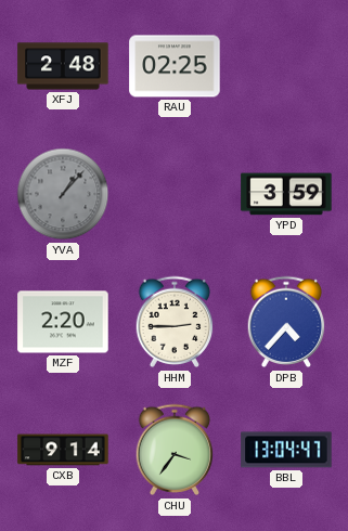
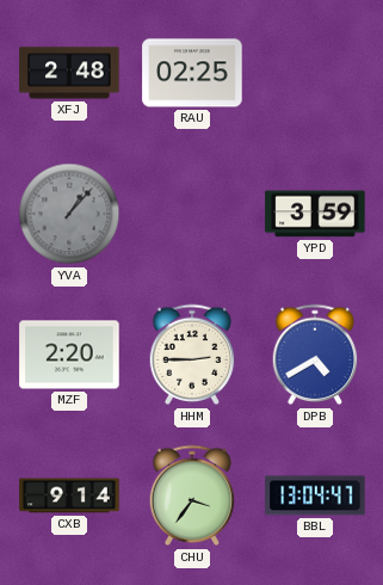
DPB: 4:37 -> 4:40 (315, 355)
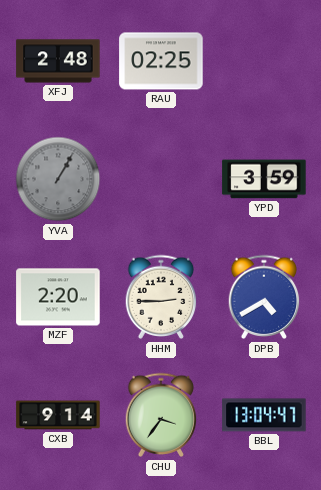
YVA: 1:07 -> 1:05 (58, 179)
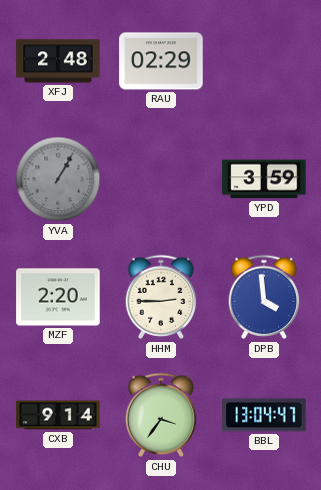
RAU: 02:25 -> 02:29 (161, 61)
DPB: 4:40 -> 3:59 (264, 297)
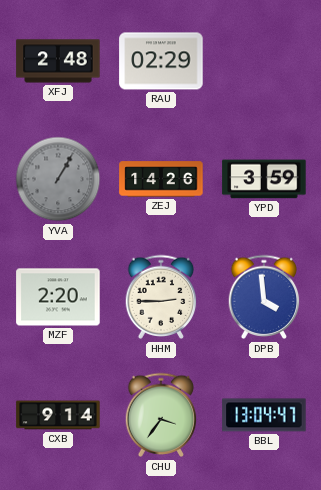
ZEJ: none -> 14:26 (161, 179)
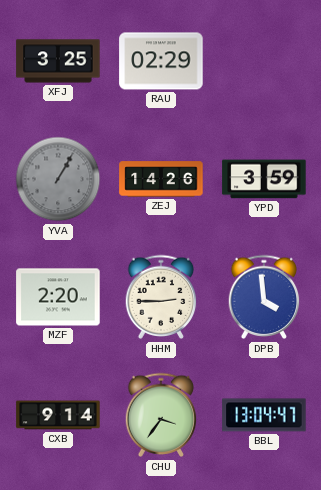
XFJ: 2:48 -> 3:25 (58, 61)
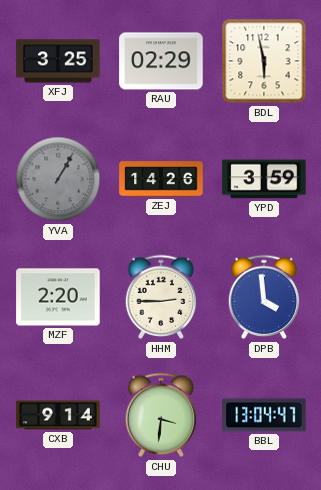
BDL: none -> 5:58 (264, 61)
CHU: 3:36 -> 3:31 (161, 415)
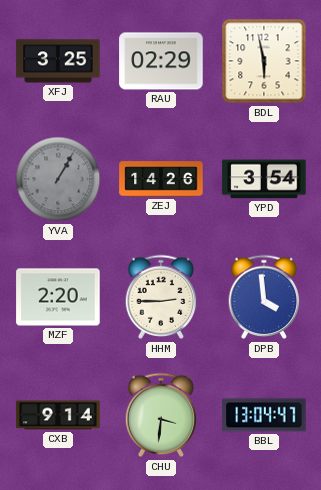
YPD: 3:59 -> 3:54 (264, 179)
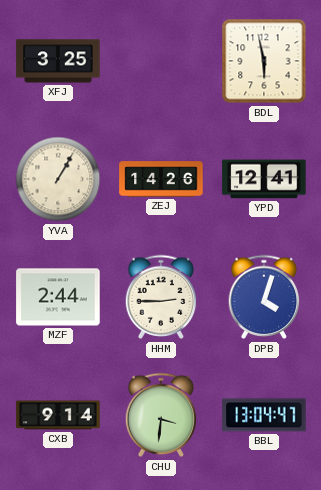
RAU: 02:29 -> none (161, 61)
YVA dial: grey -> cream (58, 179)
YPD: 3:54 -> 12:41 (264, 179)
MZF: 2:20 -> 2:44 (58, 297)
DPB: 3:59 -> 4:03 (264, 297)
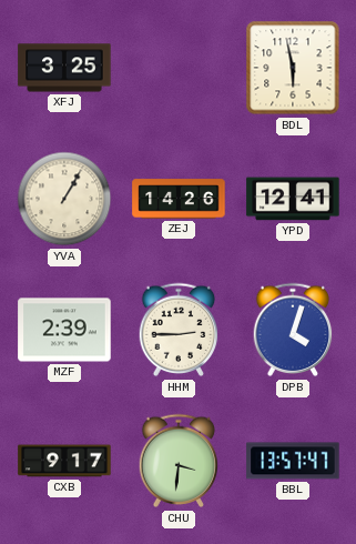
MZF: 2:44 -> 2:39 (64, 330)
CXB: 9:14 -> 9:17 (64, 461)
BBL: 13:04 -> 13:57 (293, 461)
